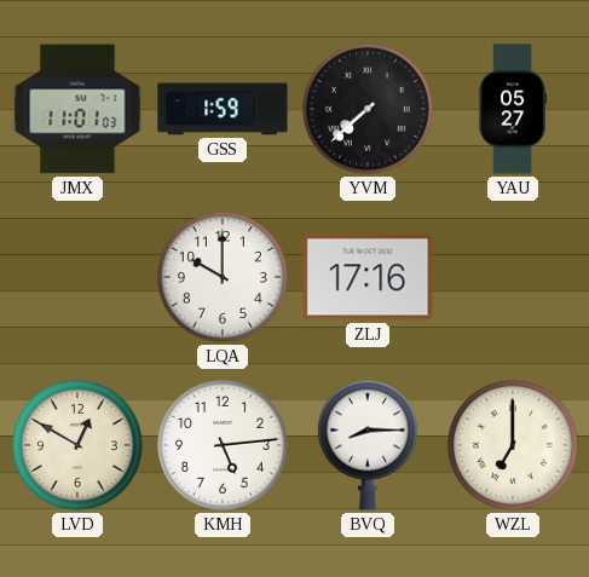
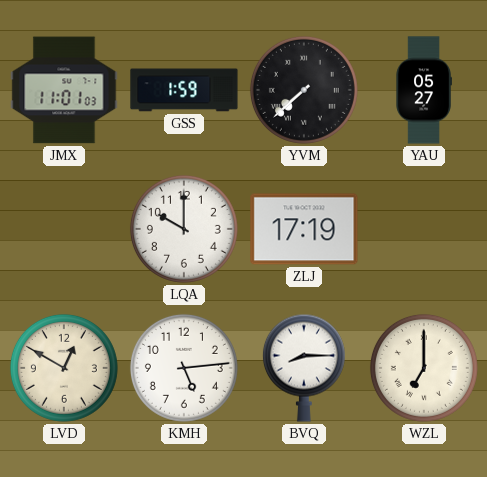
ZLJ: 17:16 -> 17:19 (304, 229)
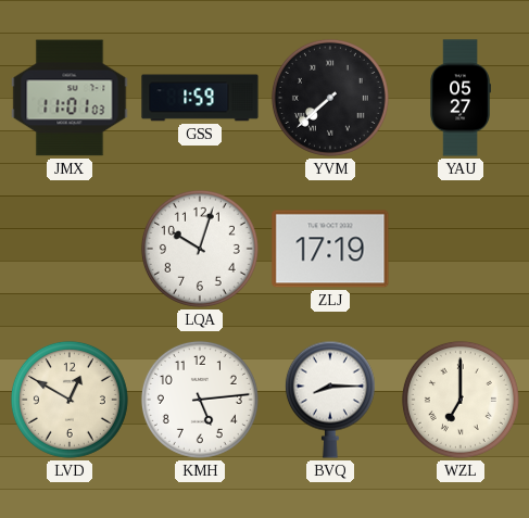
LQA: 10:00 -> 10:03 (200, 249)
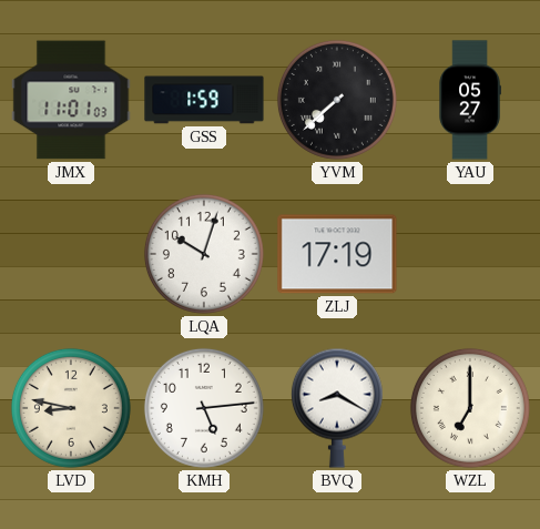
LVD: 12:50 -> 8:47 (71, 408)
BVQ: 8:15 -> 8:20 (337, 408)
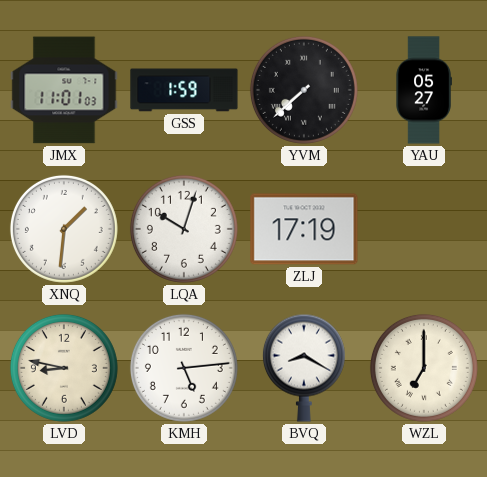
XNQ: none -> 1:31 (64, 229)
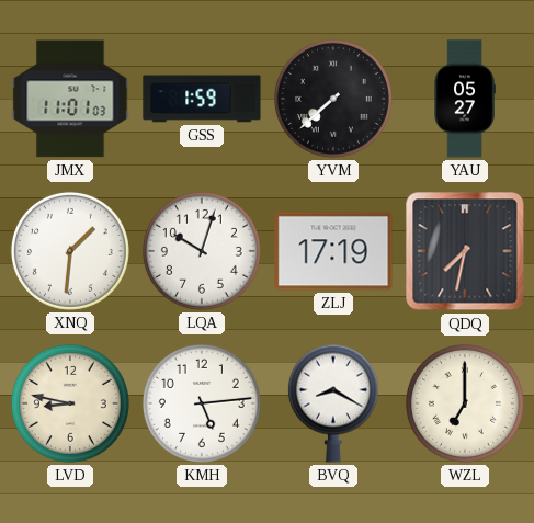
QDQ: none -> 7:32 (465, 251)
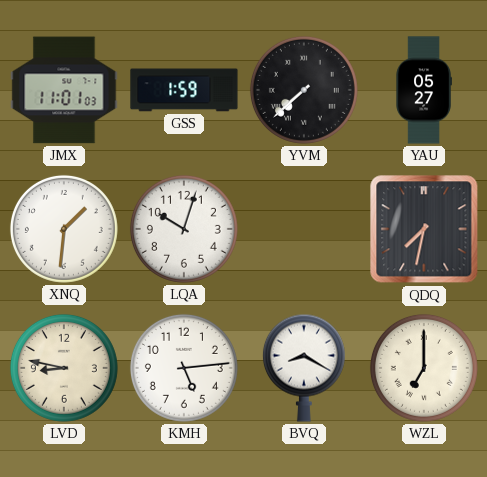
ZLJ: 17:19 -> none (333, 251)
